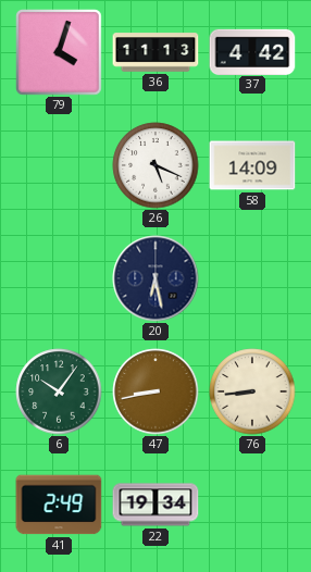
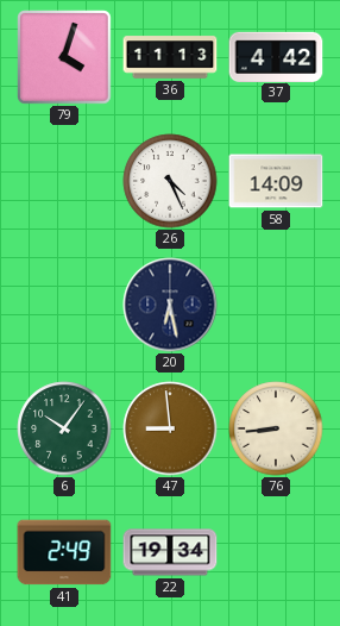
26: 5:19 -> 4:26 (170, 181)
47: 8:43 -> 8:59 (170, 428)
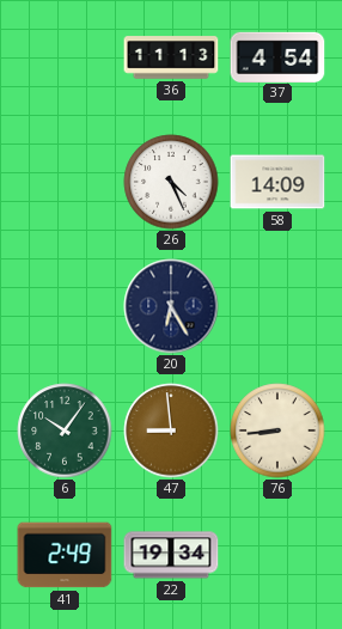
79: 4:03 -> none (64, 57)
37: 4:42 -> 4:54 (277, 56)
20: 6:28 -> 6:25 (171, 306)
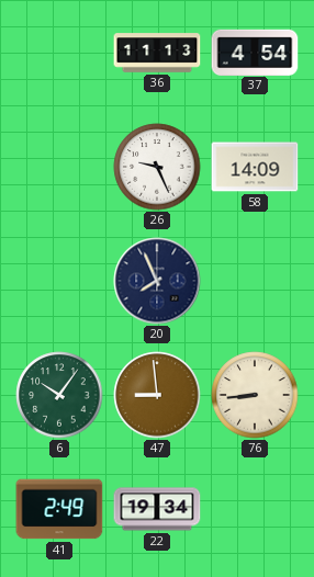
26: 4:26 -> 9:26 (157, 167)
20: 6:25 -> 7:56 (157, 281)
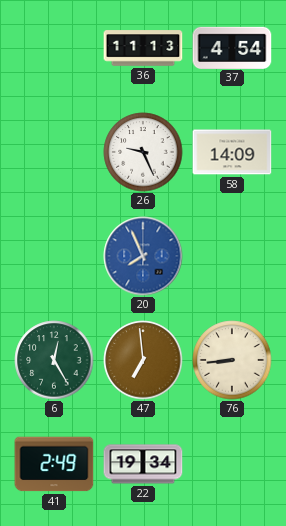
20 dial: navy -> blue (143, 256)
6: 10:06 -> 12:25 (54, 360)
47: 8:59 -> 6:59 (143, 360)
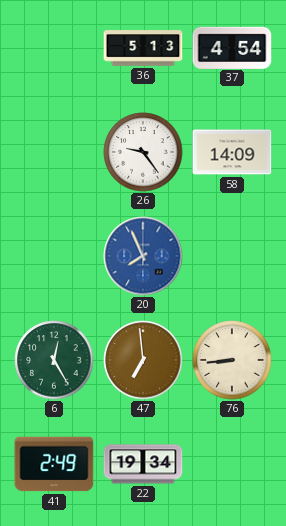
36: 11:13 -> 5:13 (143, 48)
26: 9:26 -> 9:24 (143, 152)
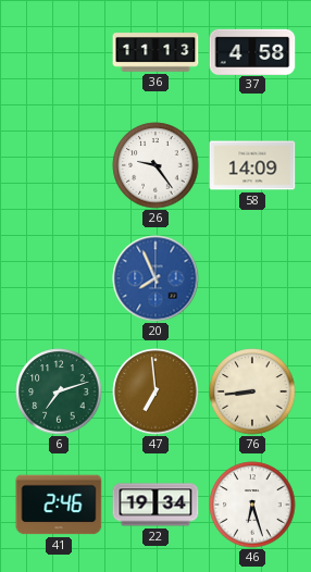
36: 5:13 -> 11:13 (155, 52)
37: 4:54 -> 4:58 (252, 51)
6: 12:25 -> 7:12 (59, 391)
41: 2:49 -> 2:46 (59, 505)
46: none -> 6:27 (252, 505)
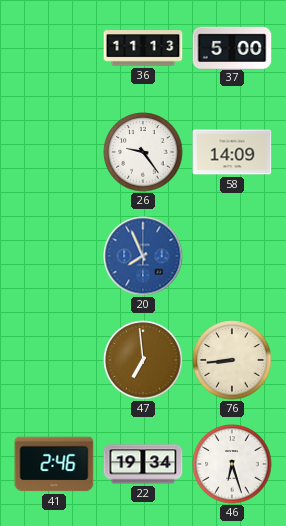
37: 4:58 -> 5:00 (232, 47)
6: 7:12 -> none (59, 391)
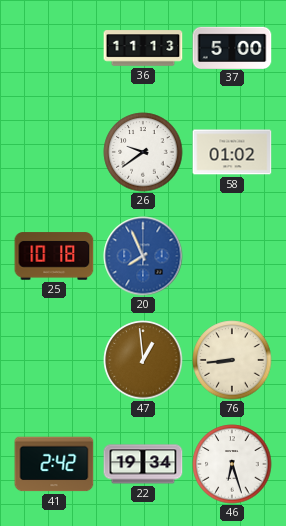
26: 9:24 -> 9:39 (143, 152)
58: 14:09 -> 01:02 (232, 152)
25: none -> 10:18 (54, 256)
47: 6:59 -> 12:59 (143, 360)
41: 2:46 -> 2:42 (54, 464)
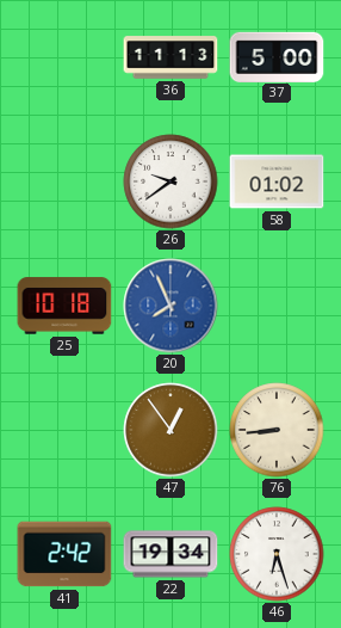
47: 12:59 -> 12:54 (170, 430)
